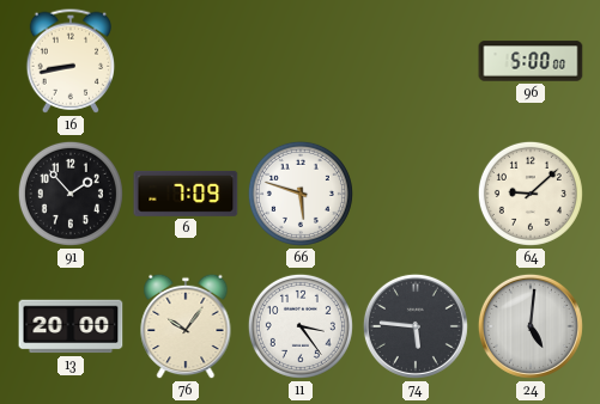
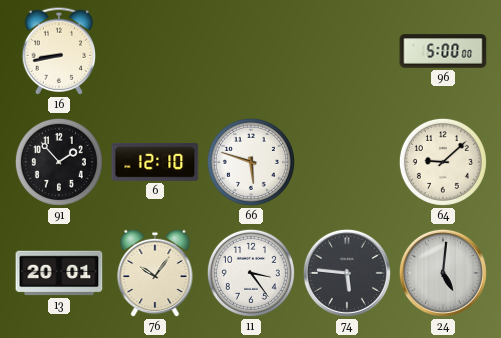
6: 7:09 -> 12:10 (155, 162)
13: 20:00 -> 20:01 (59, 273)
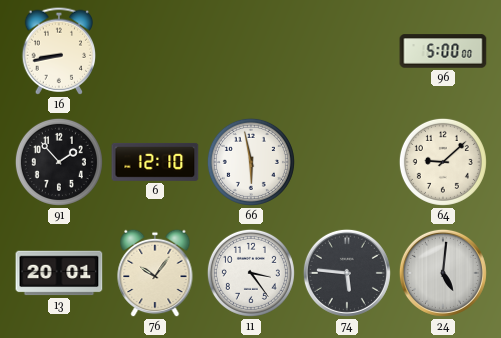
66: 5:48 -> 5:58 (251, 162)
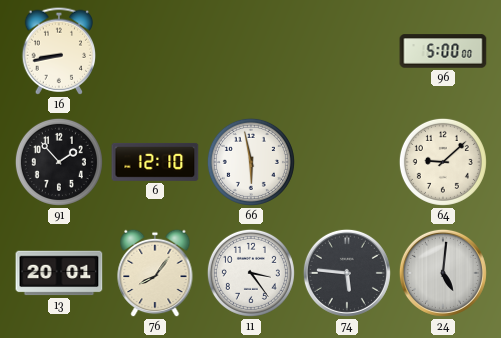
76: 10:06 -> 8:06 (155, 273)
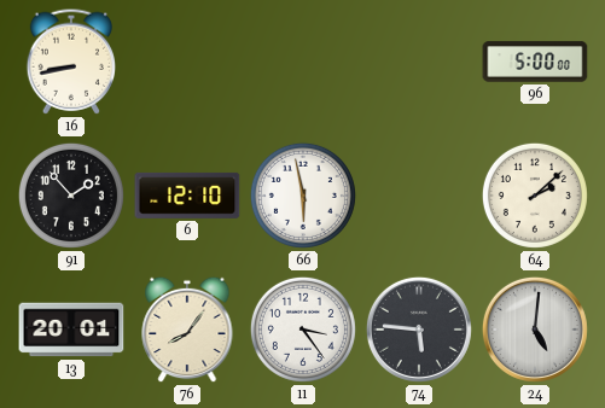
64: 9:08 -> 2:08 (535, 196)
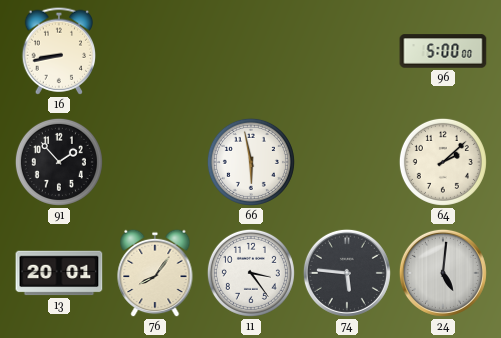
6: 12:10 -> none (187, 196)
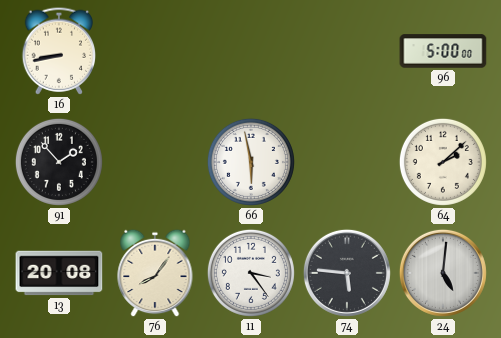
13: 20:01 -> 20:08 (59, 273)
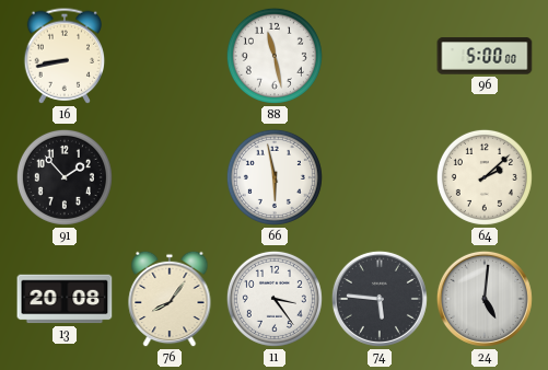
88: none -> 11:28 (275, 56)
